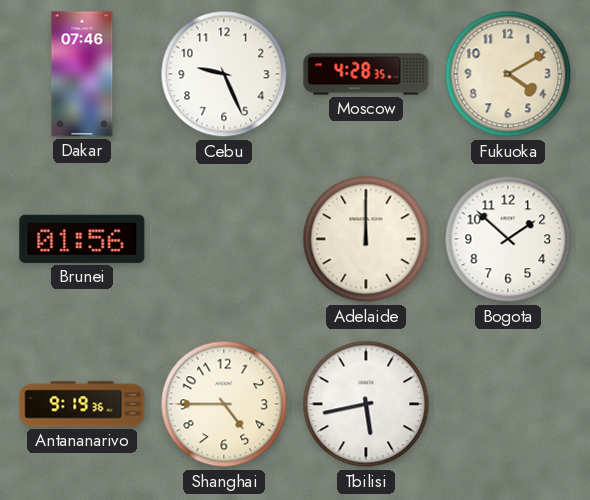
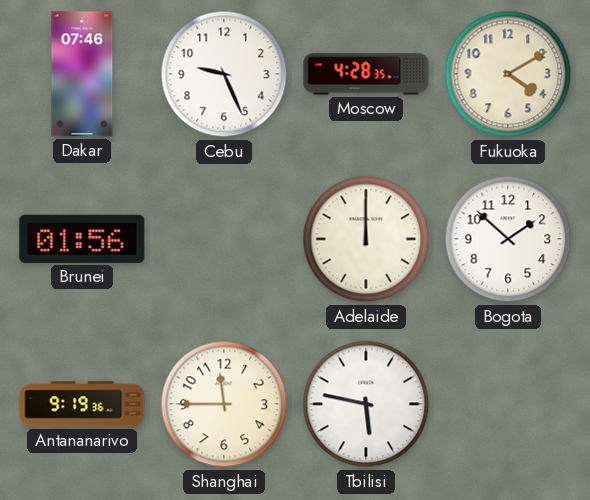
Shanghai: 4:45 -> 11:45 (224, 404)
Tbilisi: 5:43 -> 5:47 (366, 404)
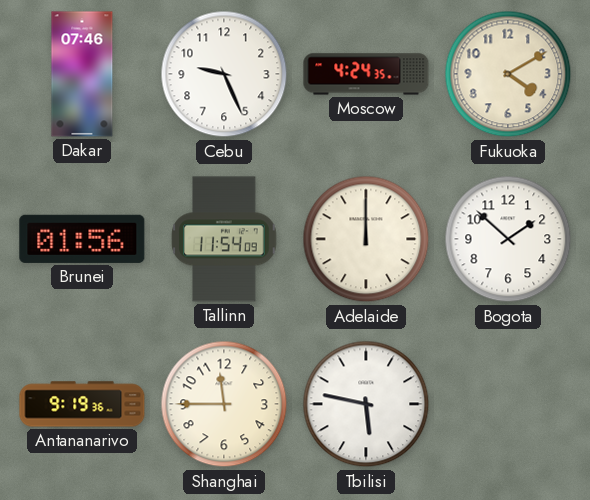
Moscow: 4:28 -> 4:24 (366, 74)
Tallinn: none -> 11:54 (224, 239)
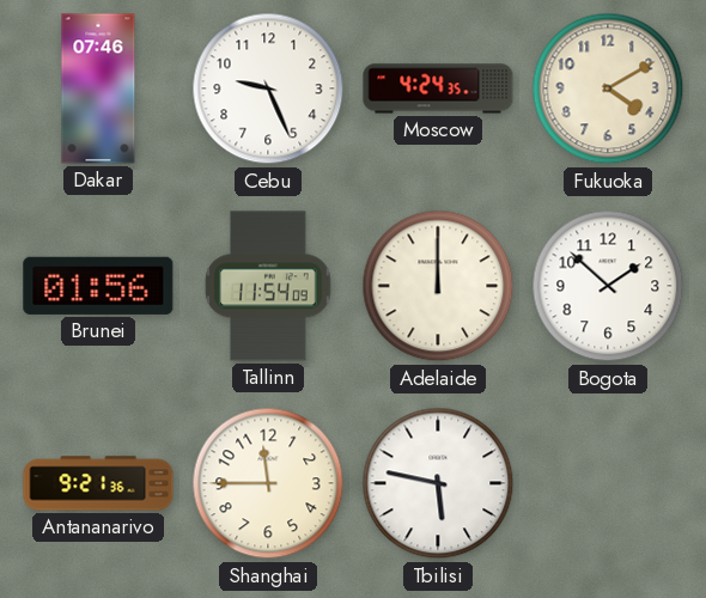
Antananarivo: 9:19 -> 9:21 (98, 483)
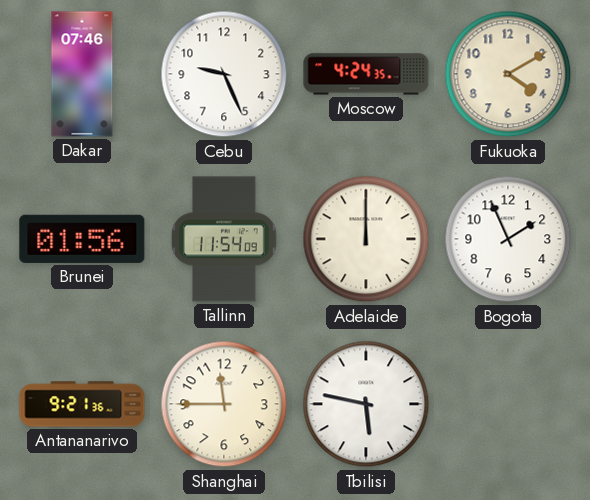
Bogota: 1:52 -> 1:56 (508, 239)
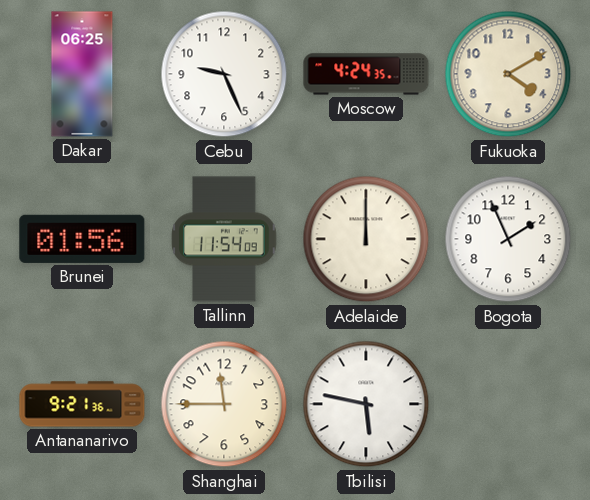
Dakar: 07:46 -> 06:25 (82, 74)
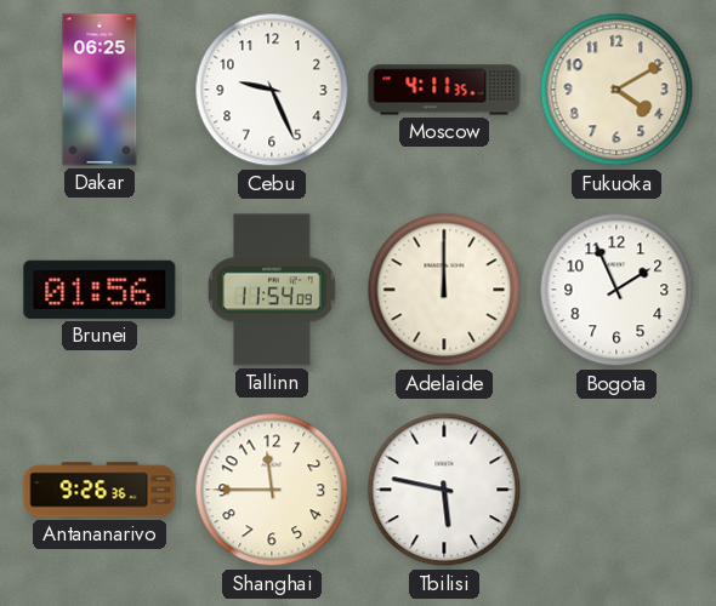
Moscow: 4:24 -> 4:11 (444, 90)
Antananarivo: 9:21 -> 9:26 (100, 490)
